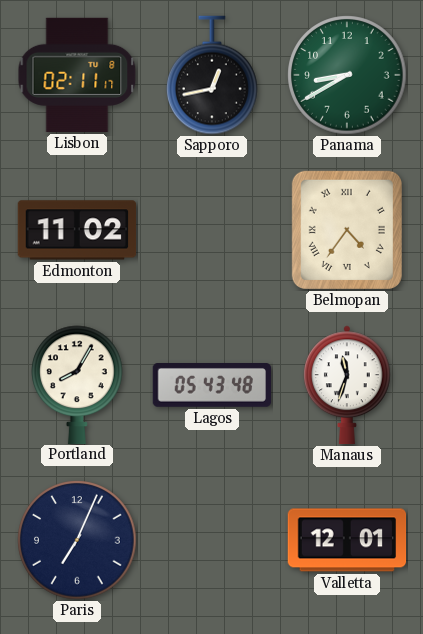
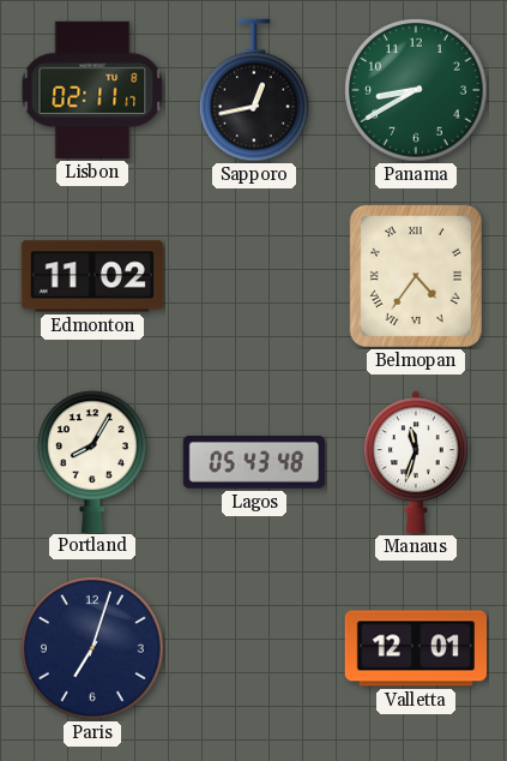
Paris: 7:04 -> 7:03 (92, 648)
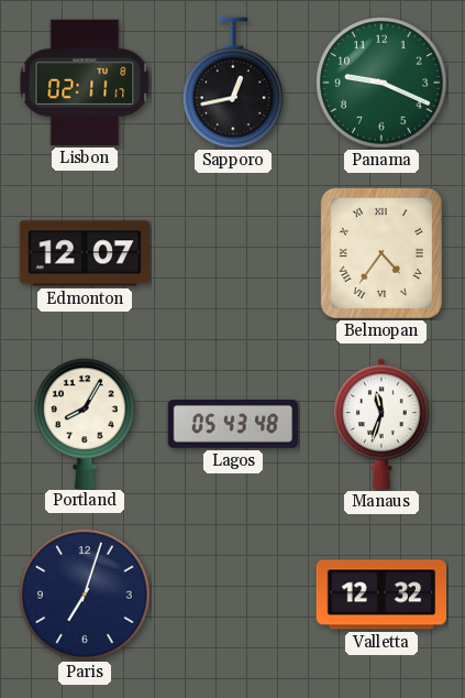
Panama: 8:40 -> 9:19 (381, 83)
Edmonton: 11:02 -> 12:07 (85, 253)
Valletta: 12:01 -> 12:32 (381, 595)
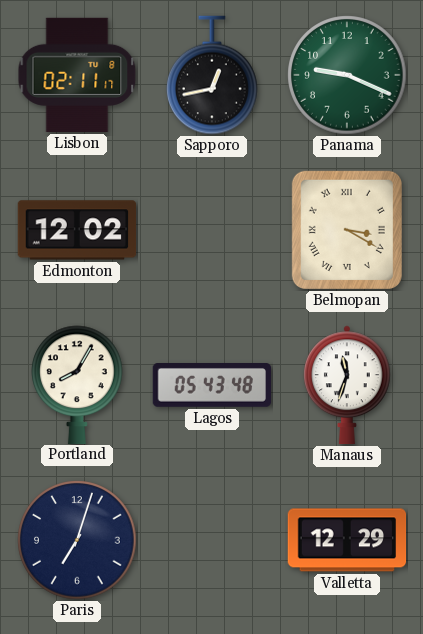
Edmonton: 12:07 -> 12:02 (77, 230)
Belmopan: 4:36 -> 3:20 (347, 230)
Valletta: 12:32 -> 12:29 (347, 540)
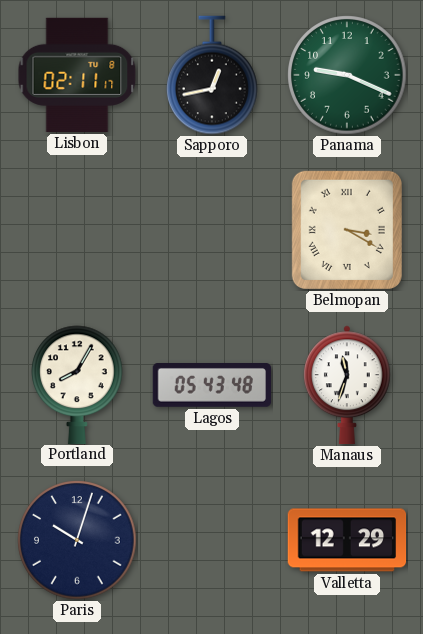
Edmonton: 12:02 -> none (77, 230)
Paris: 7:03 -> 10:03 (77, 540)
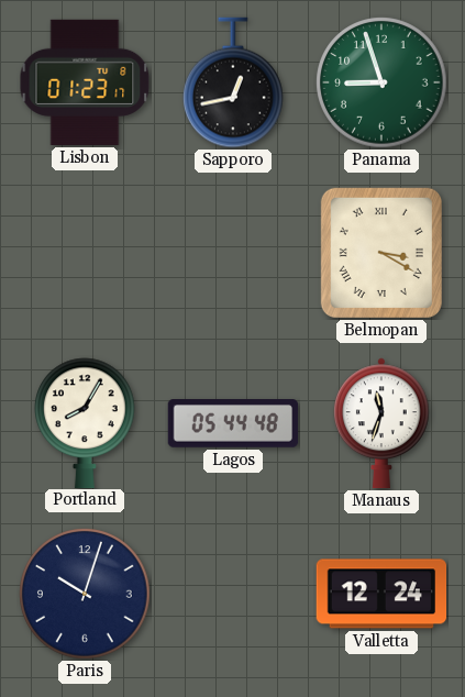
Lisbon: 02:11 -> 01:23 (85, 82)
Panama: 9:19 -> 8:57 (381, 82)
Lagos: 05:43 -> 05:44 (233, 424)
Valletta: 12:29 -> 12:24 (381, 594)
